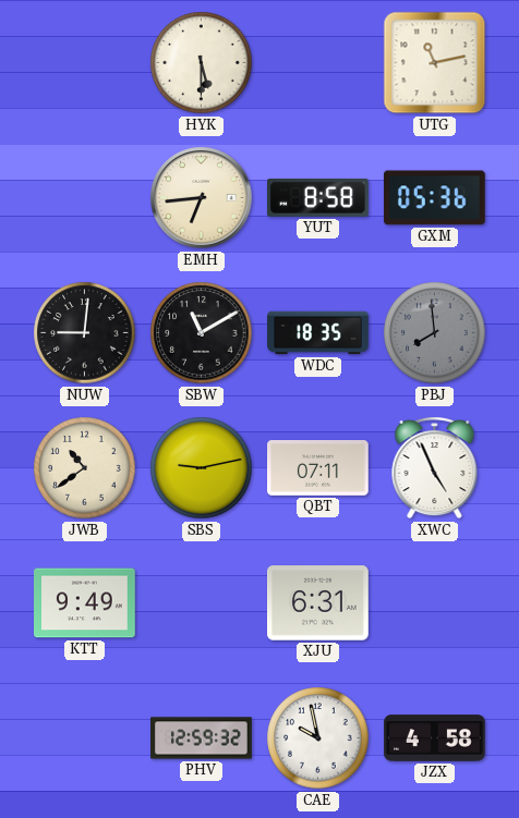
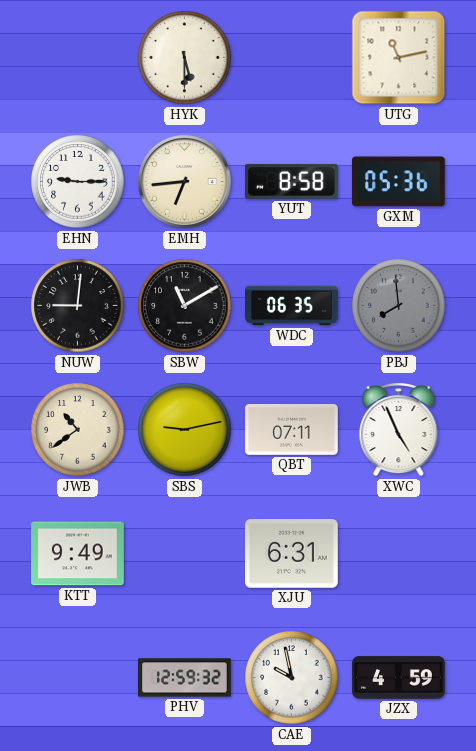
EHN: none -> 9:15 (78, 182)
WDC: 18:35 -> 06:35 (292, 306)
JZX: 4:58 -> 4:59 (399, 678)
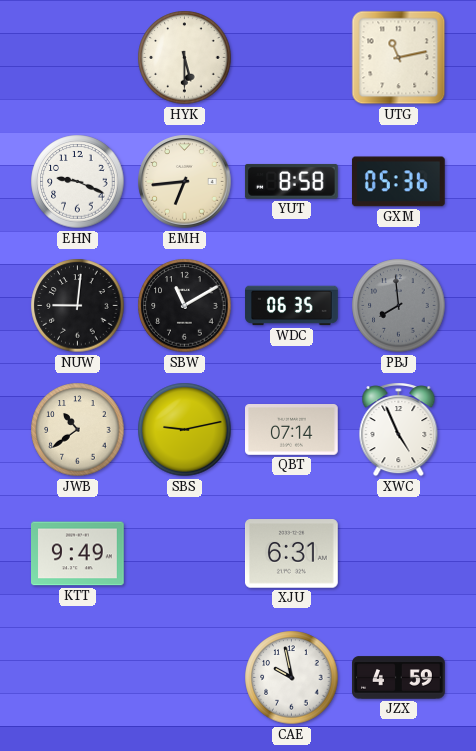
EHN: 9:15 -> 9:19 (78, 182)
QBT: 07:11 -> 07:14 (292, 430)
PHV: 12:59 -> none (185, 678)
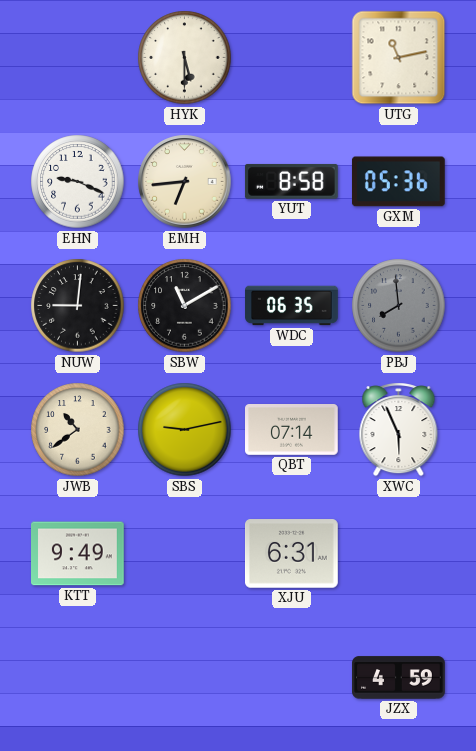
XWC: 4:56 -> 5:56 (399, 430)
CAE: 9:58 -> none (292, 678)
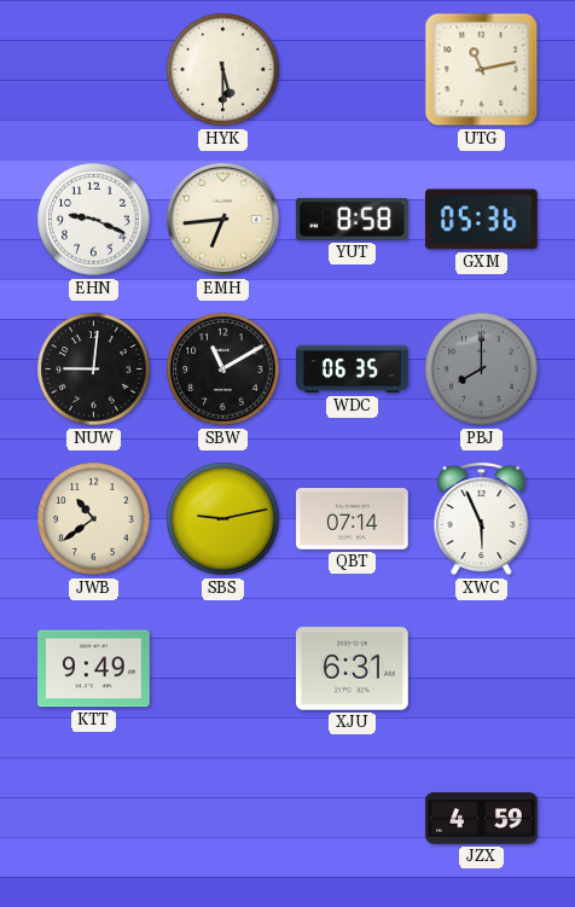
PBJ: 7:59 -> 8:00 (482, 370)
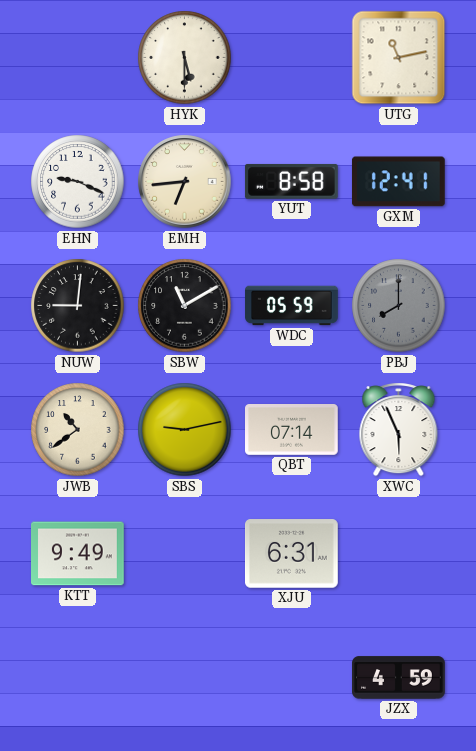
GXM: 05:36 -> 12:41 (398, 182)
WDC: 06:35 -> 05:59 (292, 306)
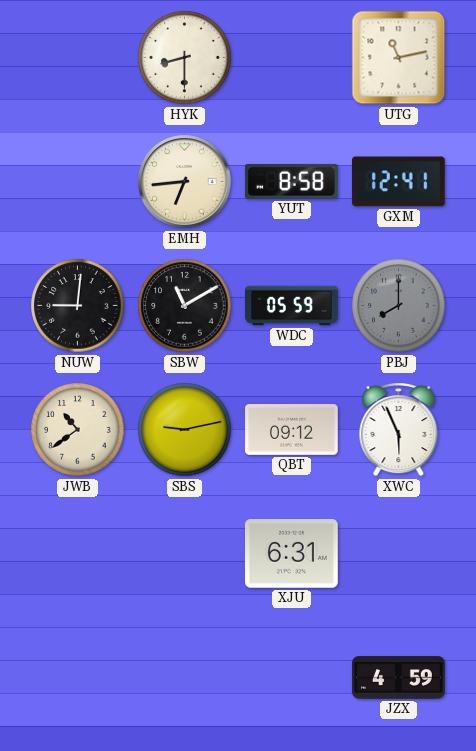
HYK: 5:30 -> 8:30 (185, 58)
EHN: 9:19 -> none (78, 182)
QBT: 07:14 -> 09:12 (292, 430)
KTT: 9:49 -> none (78, 554)
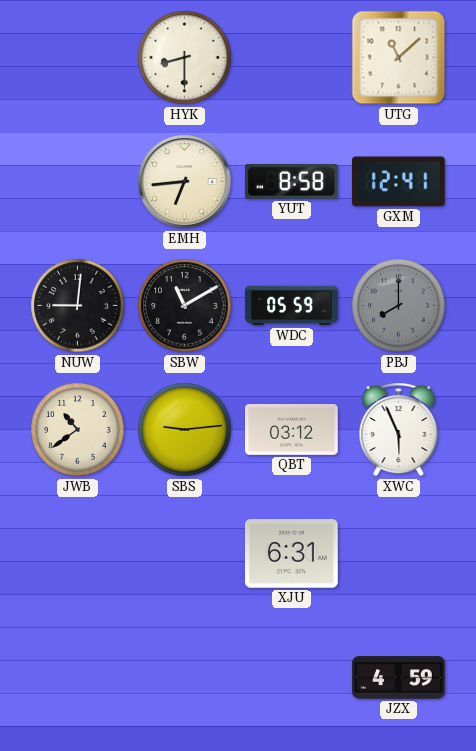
UTG: 11:13 -> 11:08 (399, 58)
SBS: 9:13 -> 9:14 (185, 430)
QBT: 09:12 -> 03:12 (292, 430)
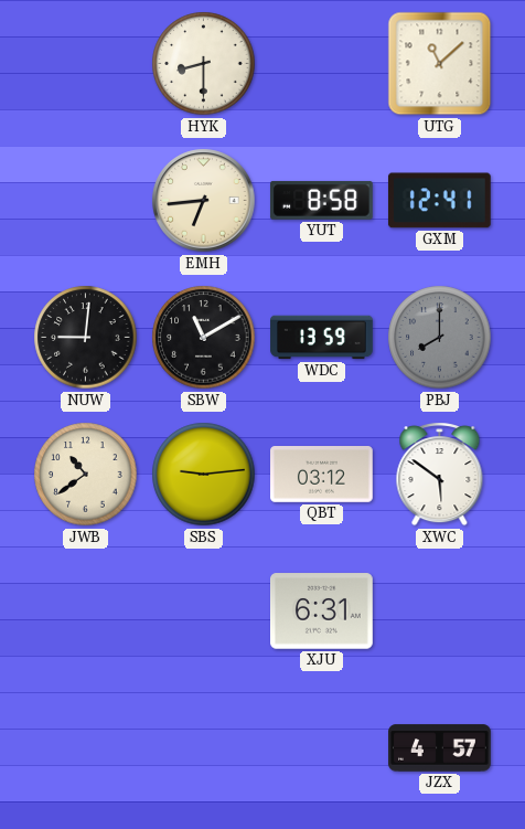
WDC: 05:59 -> 13:59 (322, 338)
XWC: 5:56 -> 5:51 (440, 475)
JZX: 4:59 -> 4:57 (440, 748)
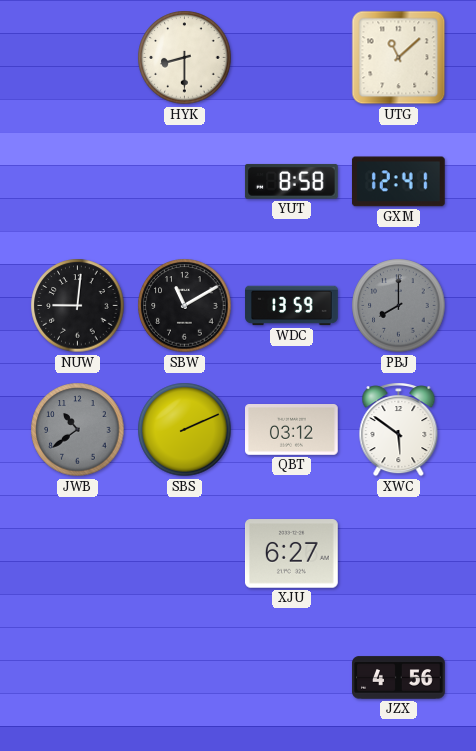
EMH: 6:44 -> none (204, 201)
JWB dial: cream -> grey (78, 430)
SBS: 9:14 -> 2:11 (185, 430)
XJU: 6:31 -> 6:27 (292, 554)
JZX: 4:57 -> 4:56 (399, 678)
